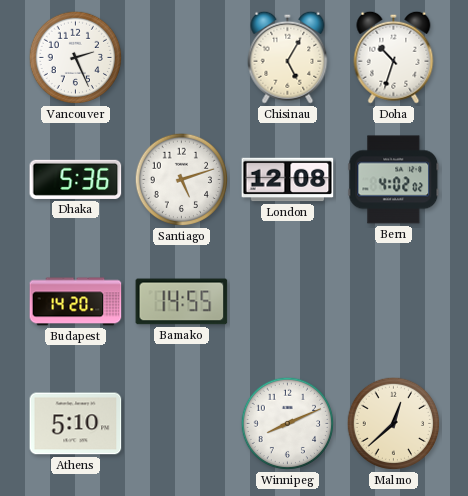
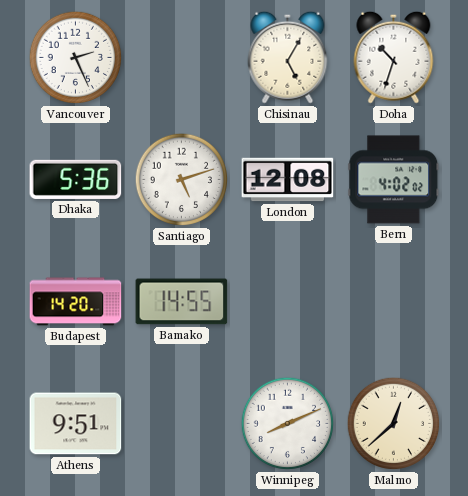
Athens: 5:10 -> 9:51 (76, 424)
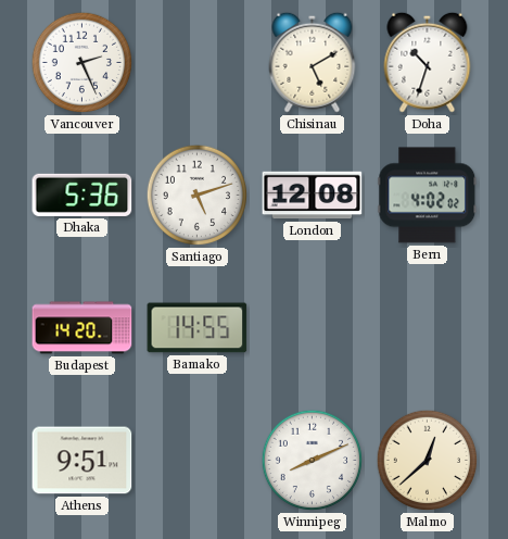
Chisinau: 5:05 -> 5:10 (313, 62)
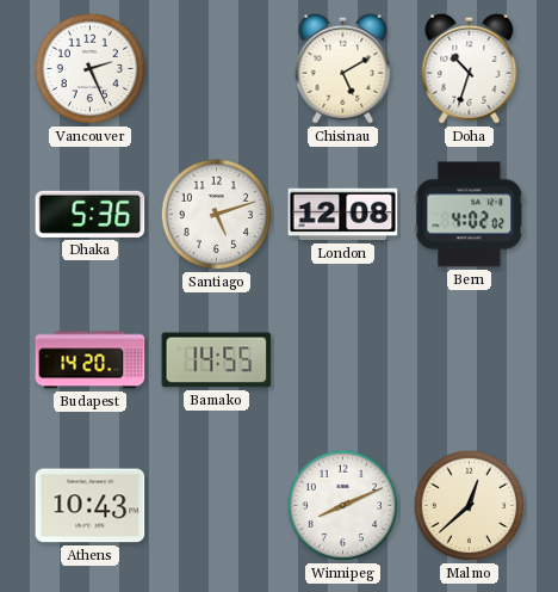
Athens: 9:51 -> 10:43 (91, 506)
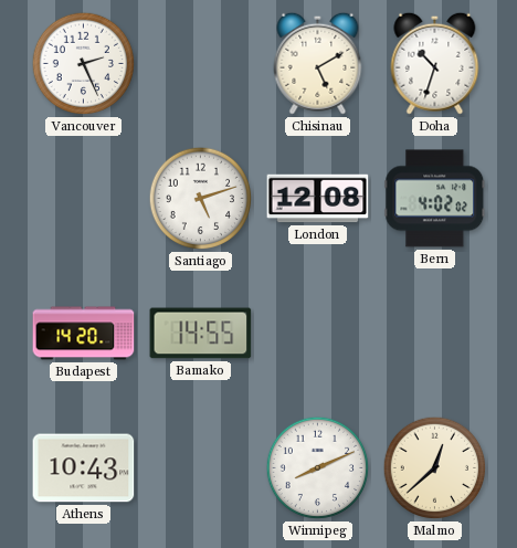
Dhaka: 5:36 -> none (91, 214)
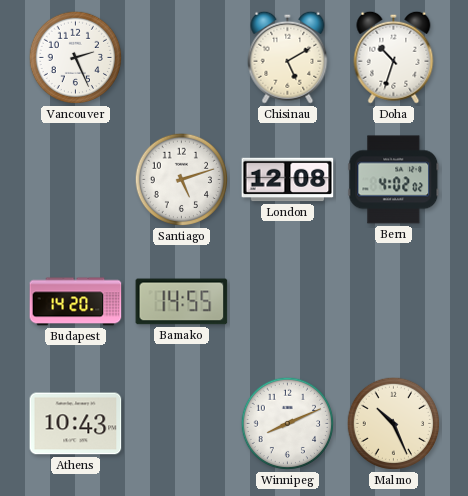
Malmo: 12:38 -> 10:26 (394, 424)
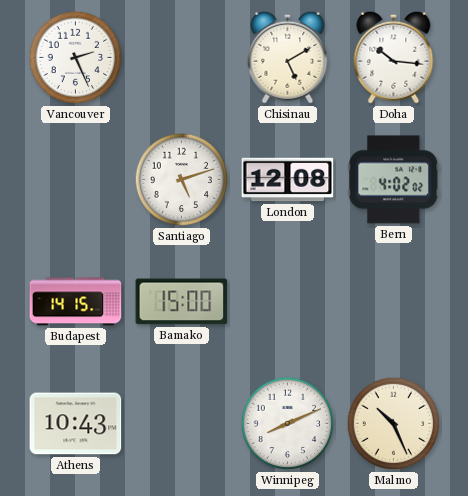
Doha: 10:33 -> 10:16 (394, 57)
Budapest: 14:20 -> 14:15 (76, 302)
Bamako: 14:55 -> 15:00 (182, 302)
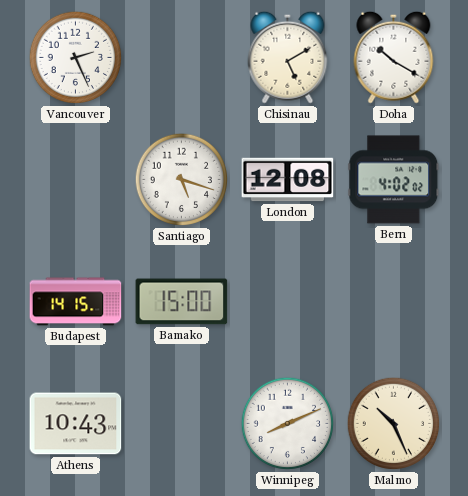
Doha: 10:16 -> 10:20 (394, 57)
Santiago: 5:12 -> 5:18 (182, 180)
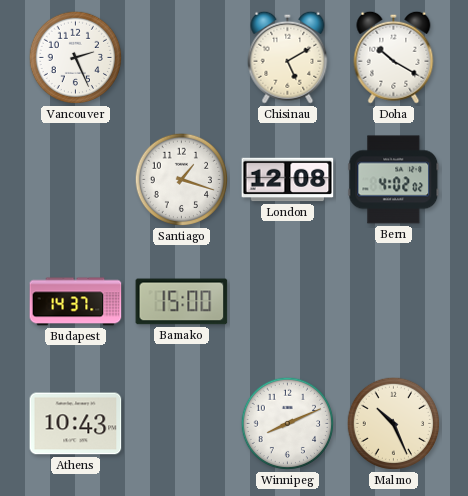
Santiago: 5:18 -> 1:18 (182, 180)
Budapest: 14:15 -> 14:37 (76, 302)
